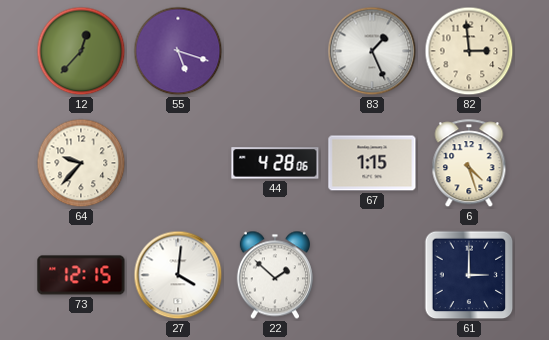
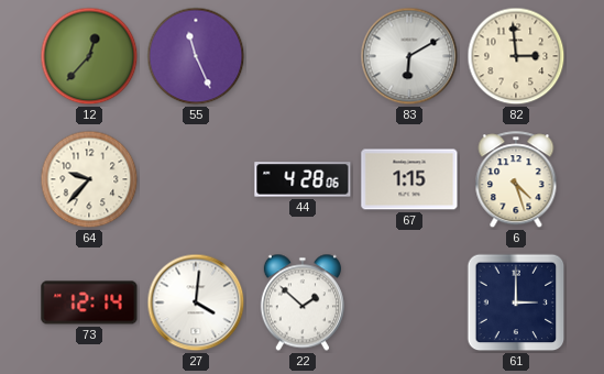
55: 5:18 -> 11:26 (196, 56)
83: 1:26 -> 6:10 (409, 56)
73: 12:15 -> 12:14 (89, 302)
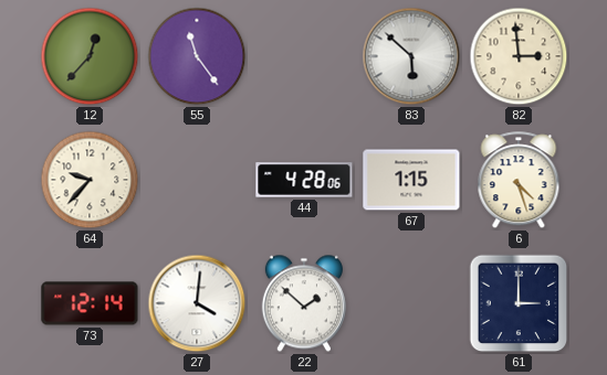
55: 11:26 -> 11:24 (197, 56)
83: 6:10 -> 5:52 (411, 56)
